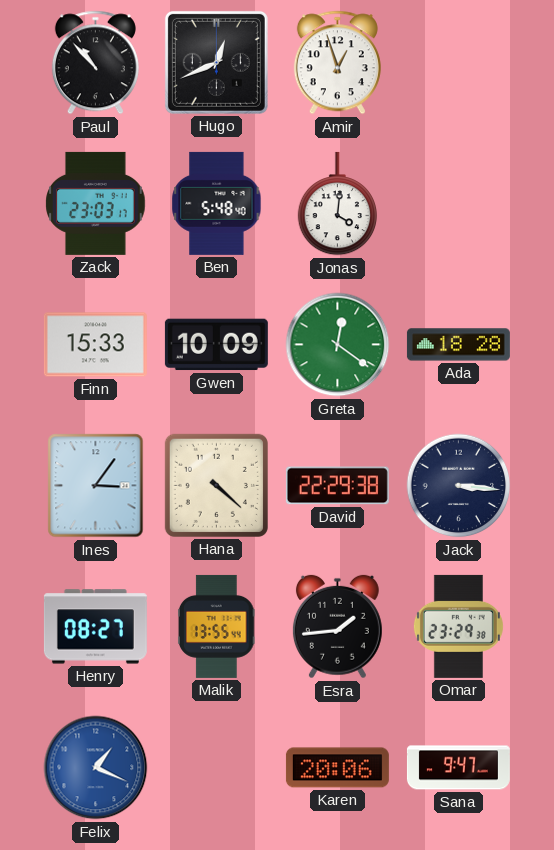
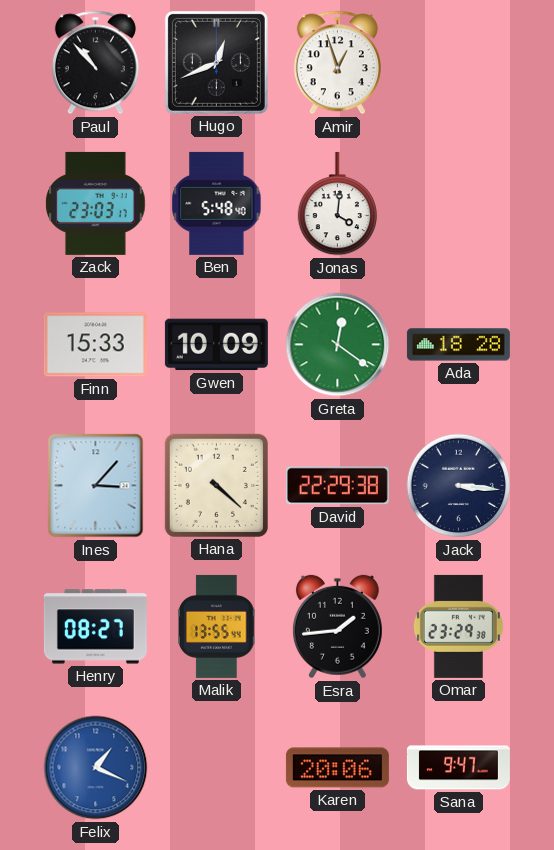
Ines: 3:06 -> 3:07 (96, 486)
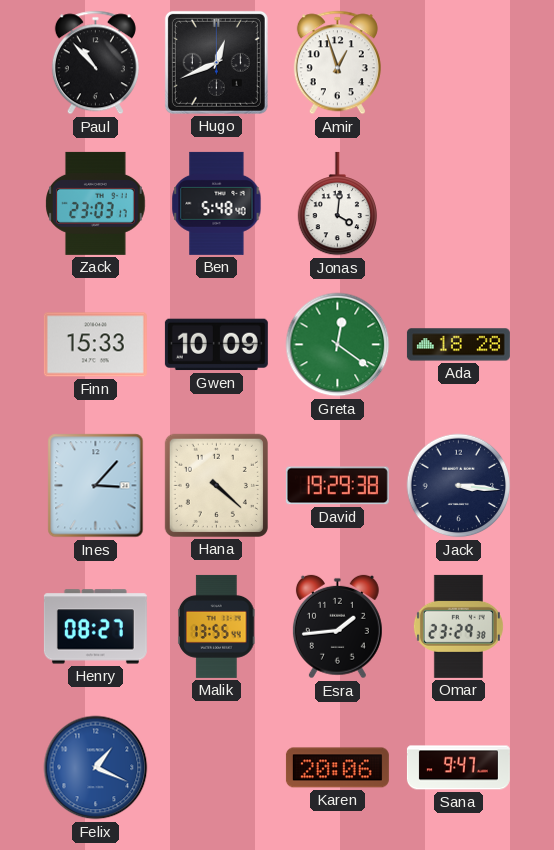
David: 22:29 -> 19:29 (337, 486)
